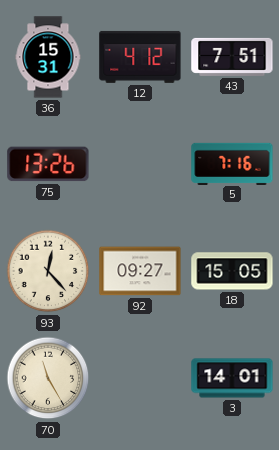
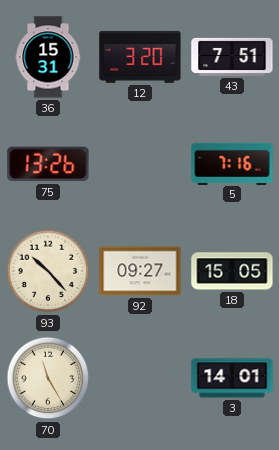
12: 4:12 -> 3:20 (140, 57)
93: 12:23 -> 10:23 (48, 271)
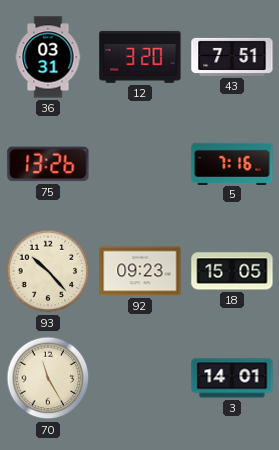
36: 15:31 -> 03:31 (48, 57)
92: 09:27 -> 09:23 (140, 271)
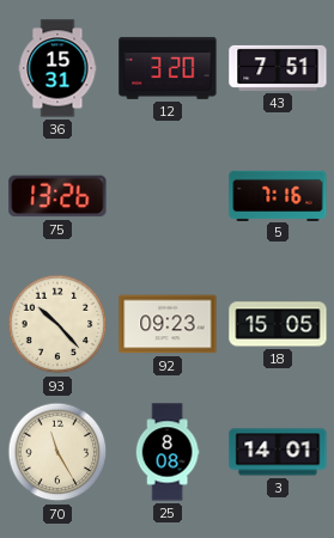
36: 03:31 -> 15:31 (57, 68)
25: none -> 8:08 (168, 452)
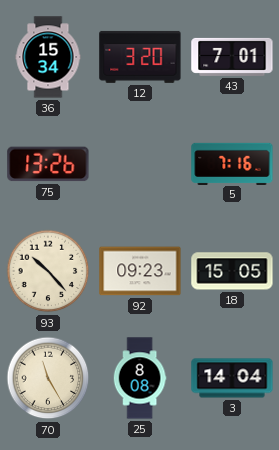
36: 15:31 -> 15:34 (48, 57)
43: 7:51 -> 7:01 (232, 57)
3: 14:01 -> 14:04 (232, 378)
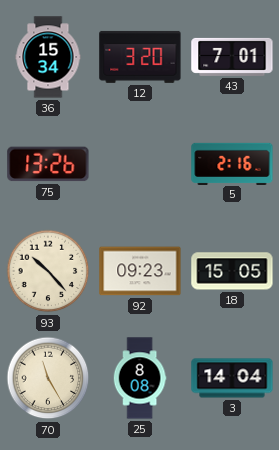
5: 7:16 -> 2:16 (232, 163)
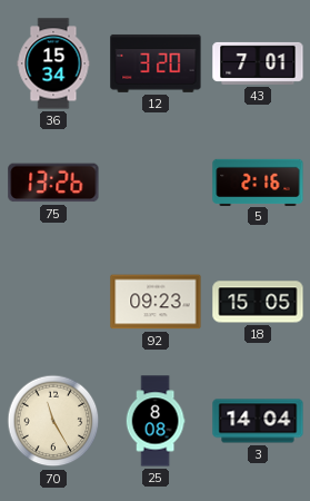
93: 10:23 -> none (48, 271)
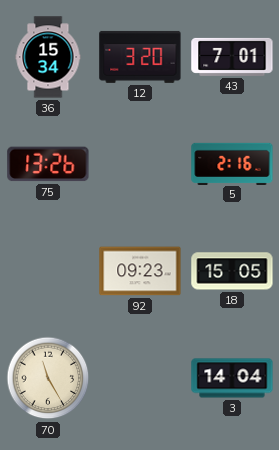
25: 8:08 -> none (156, 421)
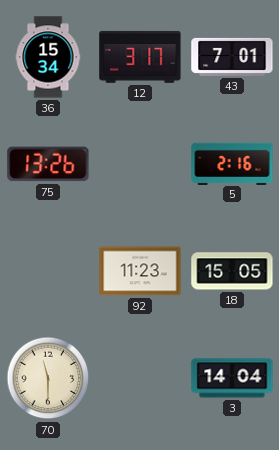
12: 3:20 -> 3:17 (140, 57)
92: 09:23 -> 11:23 (140, 271)
70: 11:25 -> 11:30 (48, 378)
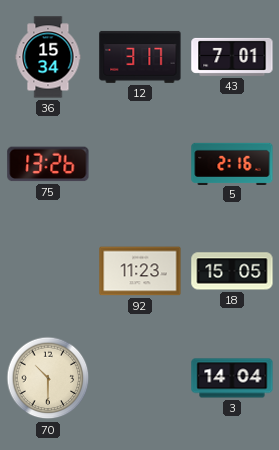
70: 11:30 -> 10:30 (48, 378)
